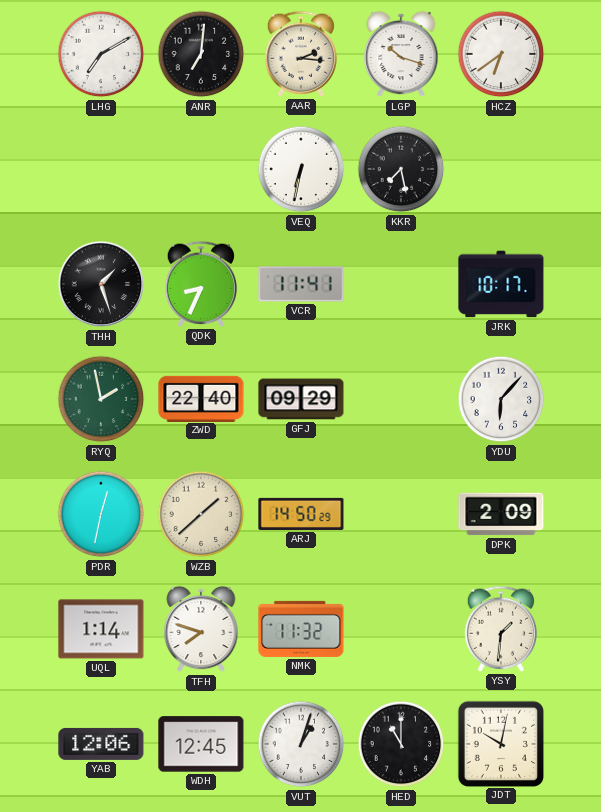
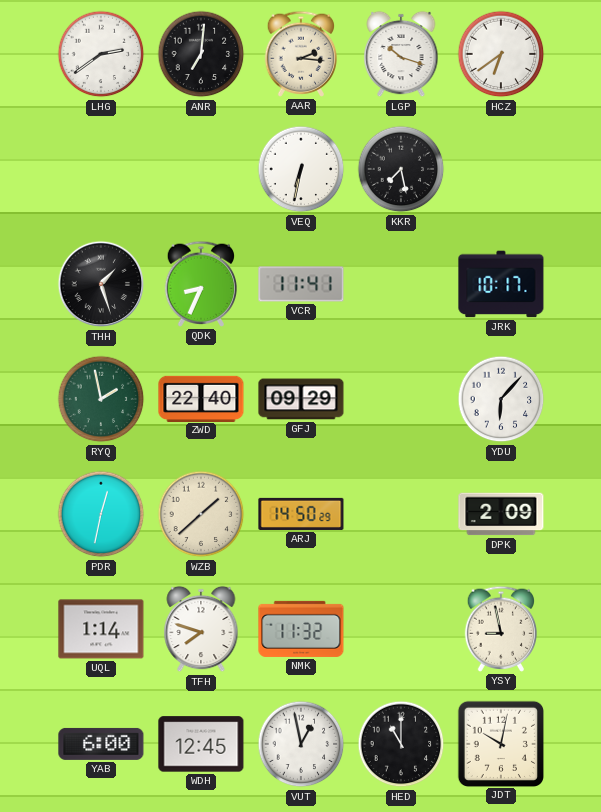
LHG: 7:10 -> 2:39 (101, 54)
YSY: 1:31 -> 8:58 (501, 629)
YAB: 12:06 -> 6:00 (101, 744)
VUT: 1:03 -> 12:58 (301, 744)
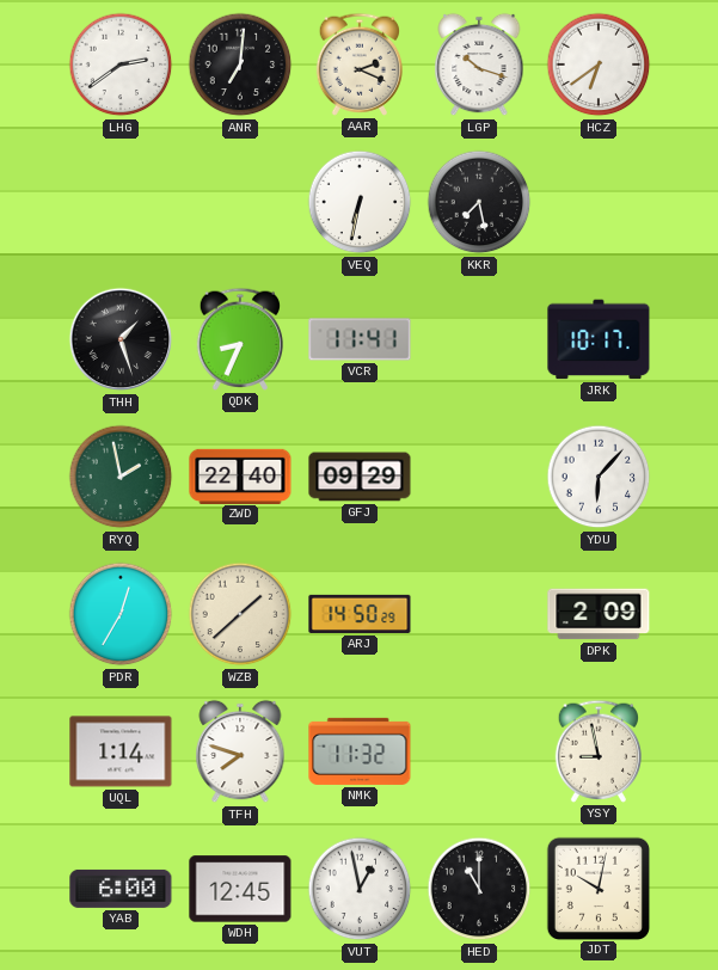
AAR: 2:16 -> 2:19 (360, 65)
PDR: 12:32 -> 12:35 (121, 614)
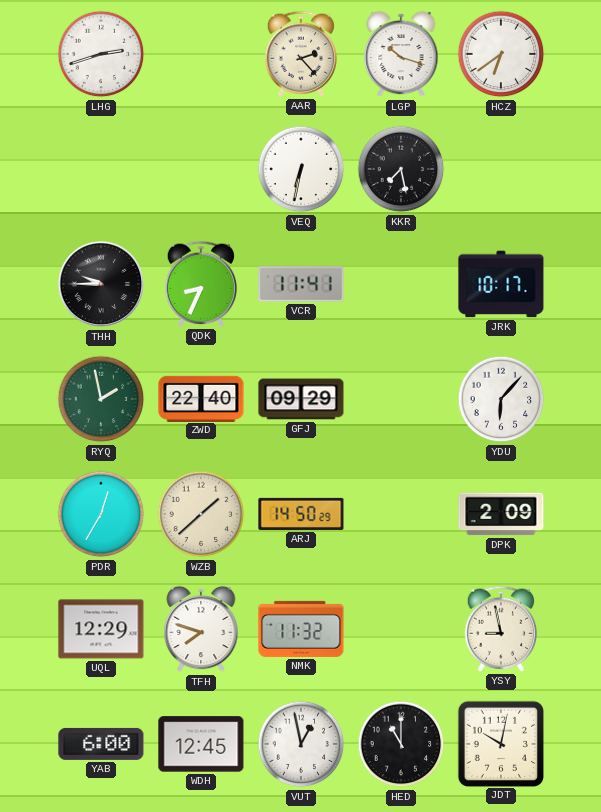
LHG: 2:39 -> 2:42 (101, 54)
ANR: 7:01 -> none (240, 65)
AAR: 2:19 -> 2:23 (301, 54)
THH: 1:27 -> 9:45 (101, 284)
UQL: 1:14 -> 12:29 (101, 629)
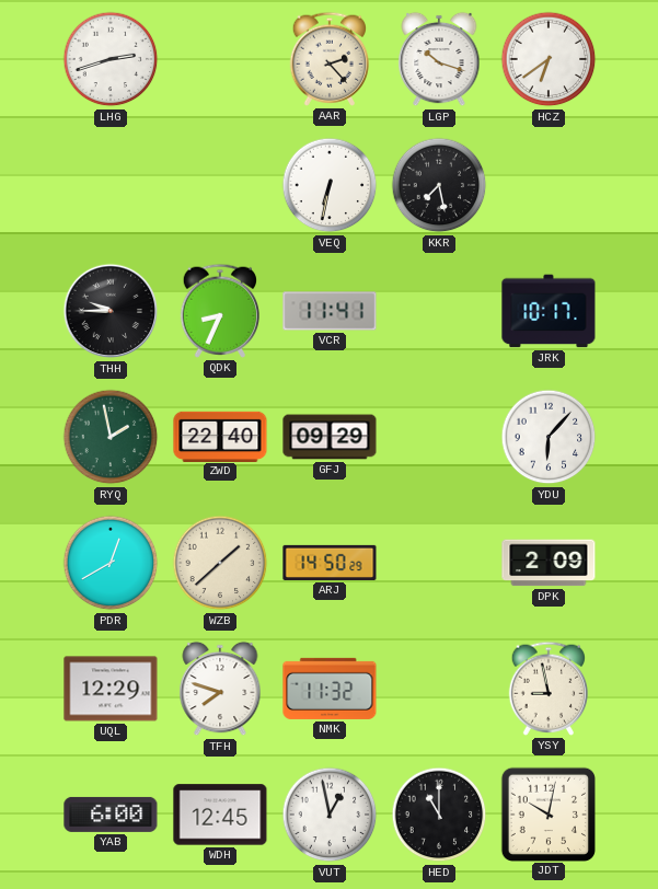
PDR: 12:35 -> 12:40 (111, 563)
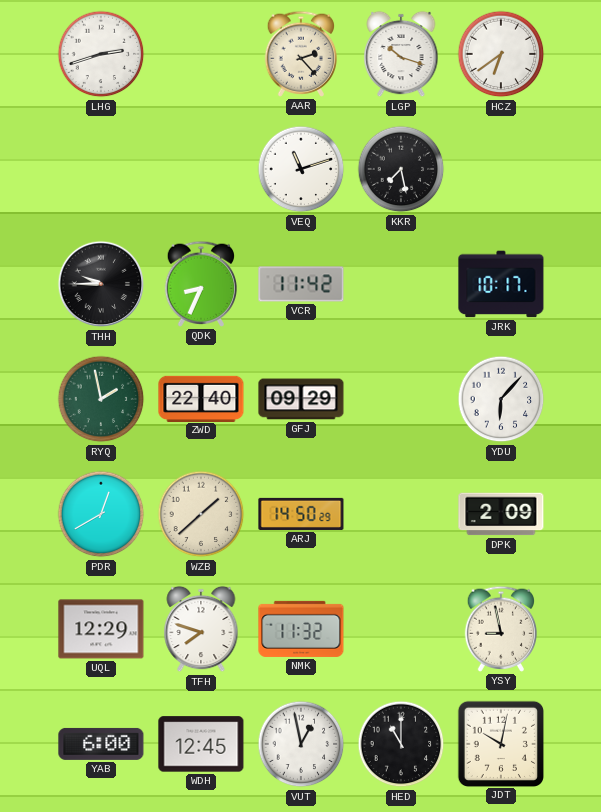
VEQ: 6:32 -> 11:12 (301, 169)
VCR: 11:41 -> 11:42 (301, 284)
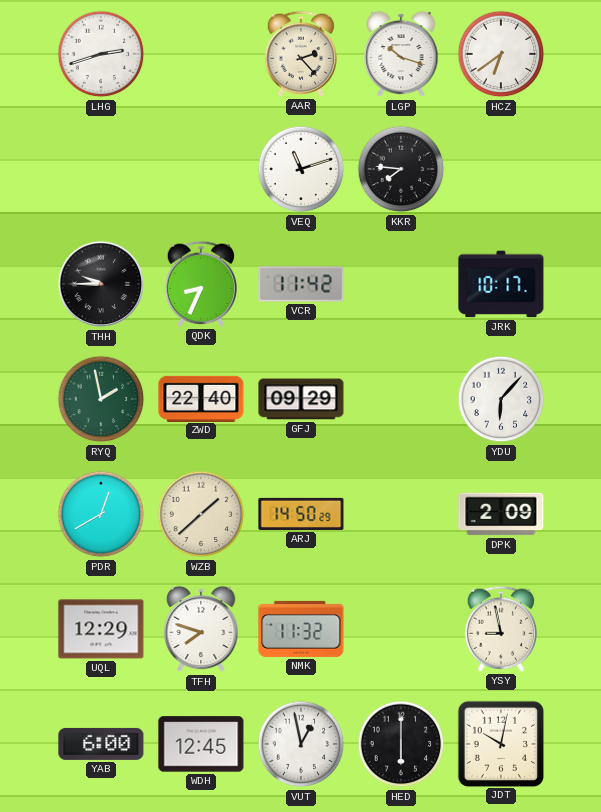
KKR: 7:28 -> 7:46 (401, 169)
HED: 11:00 -> 6:00 (401, 744)
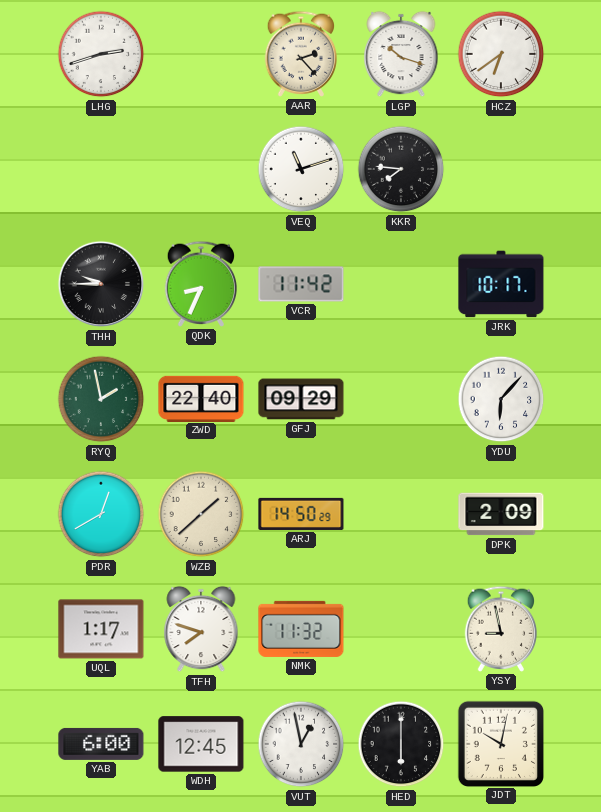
UQL: 12:29 -> 1:17 (101, 629)
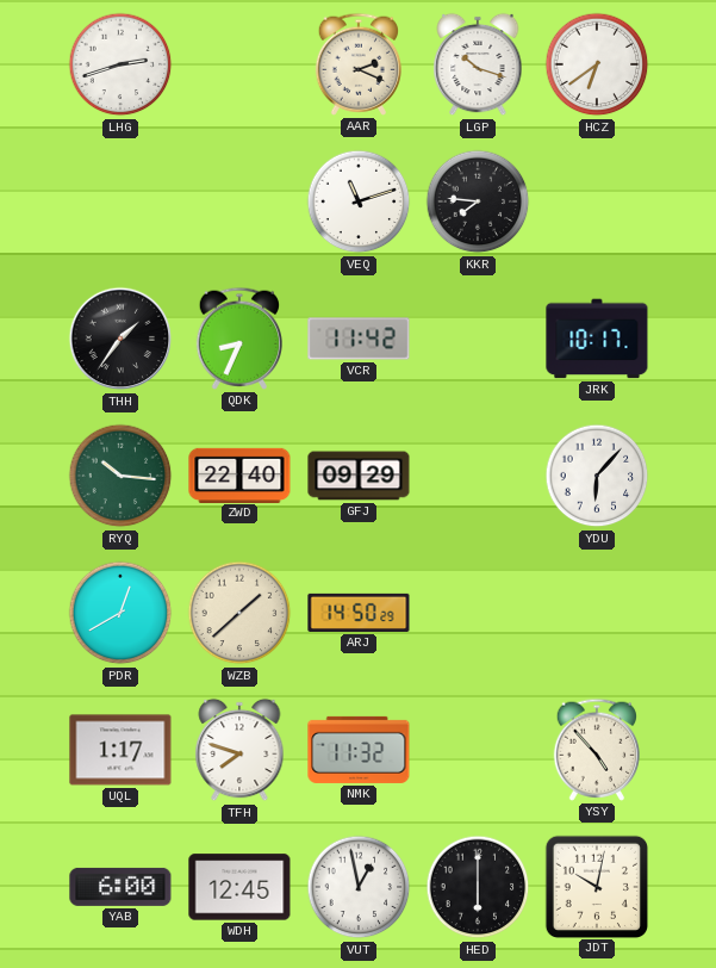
AAR: 2:23 -> 2:19 (359, 64)
THH: 9:45 -> 1:36 (120, 339)
RYQ: 1:58 -> 10:16 (120, 476)
DPK: 2:09 -> none (501, 514)
YSY: 8:58 -> 4:53 (597, 750)
